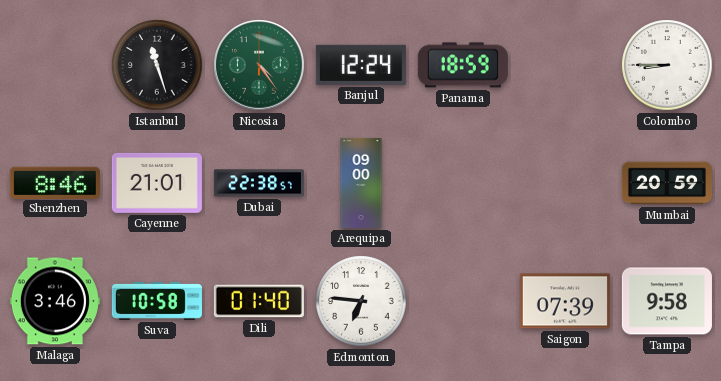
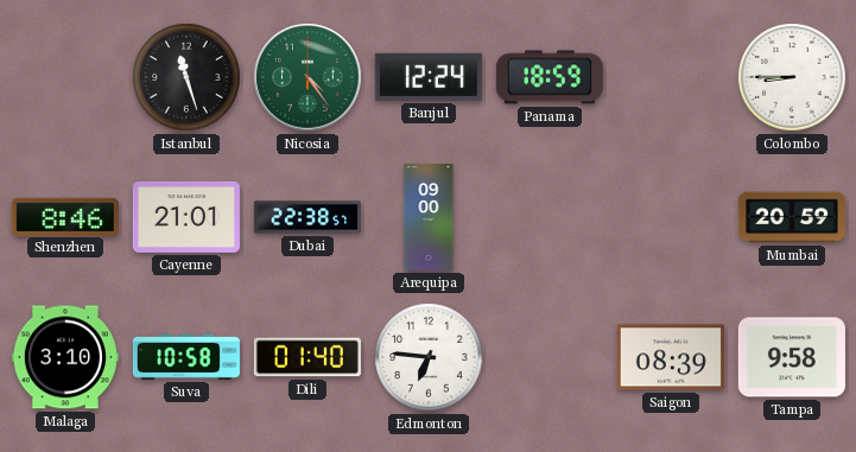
Malaga: 3:46 -> 3:10 (65, 357)
Saigon: 07:39 -> 08:39 (671, 357)
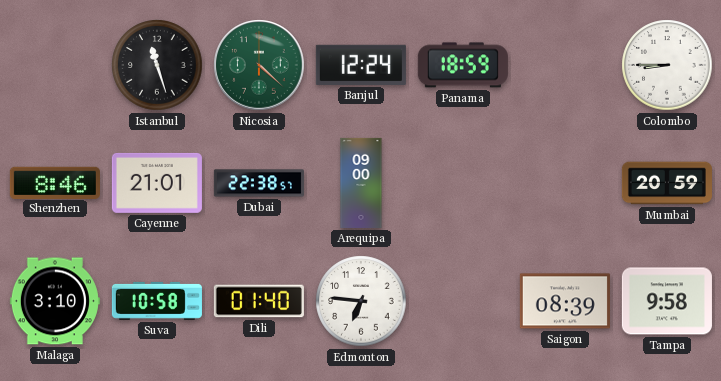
Nicosia: 4:24 -> 4:22 (259, 65)
